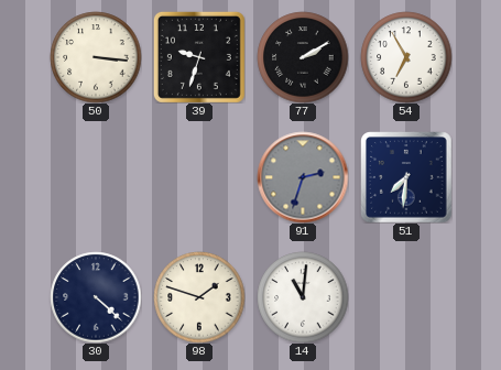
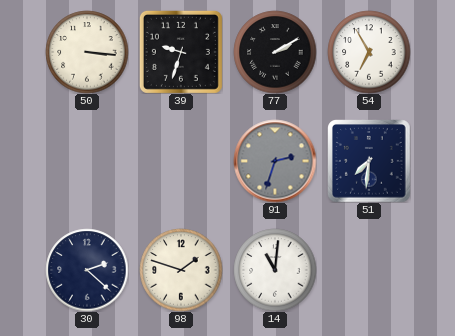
30: 4:22 -> 2:22 (87, 270)
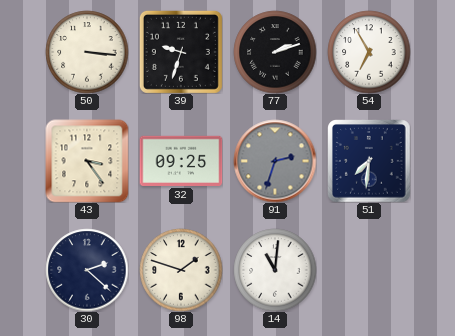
77: 2:10 -> 2:12 (275, 52)
43: none -> 3:24 (87, 161)
32: none -> 09:25 (181, 161)
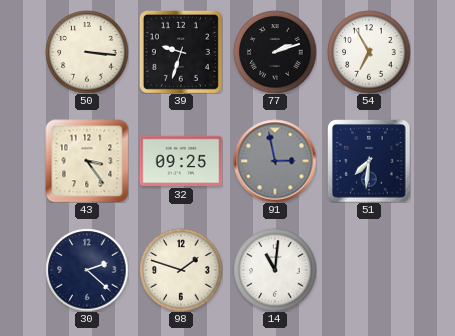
91: 2:33 -> 2:58 (275, 161)
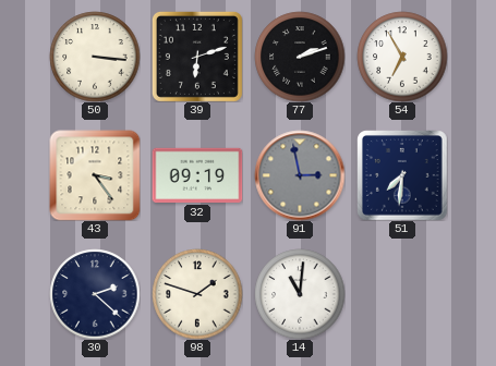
39: 9:33 -> 6:12 (197, 57)
32: 09:25 -> 09:19 (197, 175)
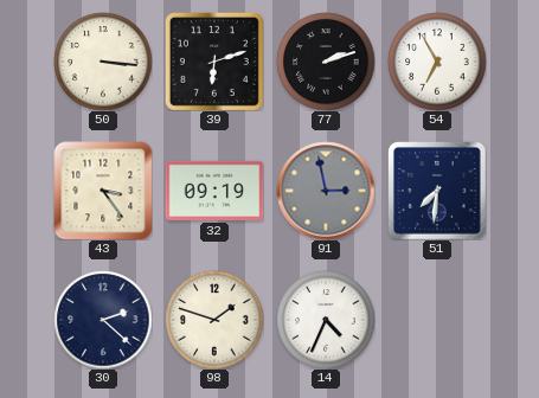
14: 11:01 -> 4:34 (326, 320)
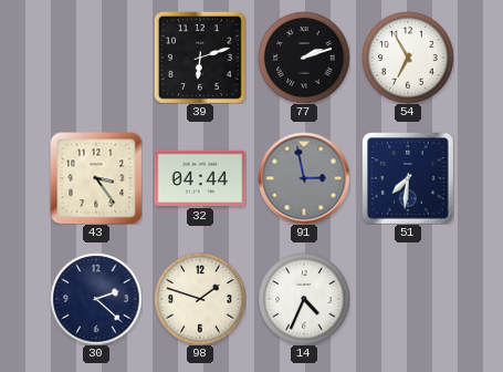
50: 3:16 -> none (103, 62)
32: 09:19 -> 04:44 (200, 178)
